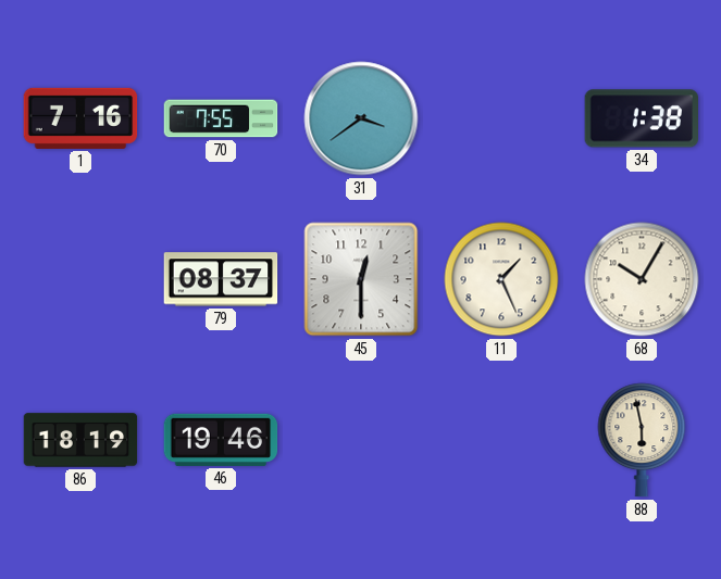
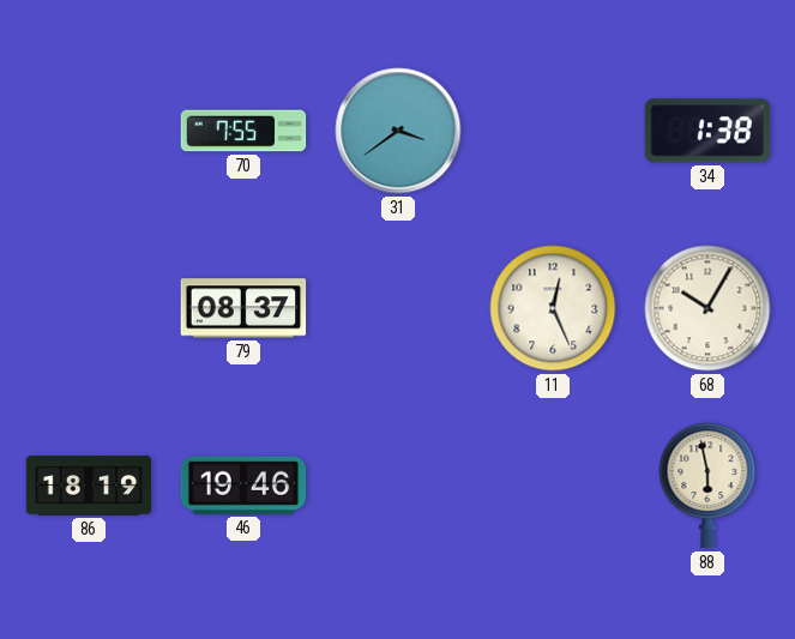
1: 7:16 -> none (80, 118)
45: 12:30 -> none (361, 279)
11: 1:26 -> 12:26 (553, 308)
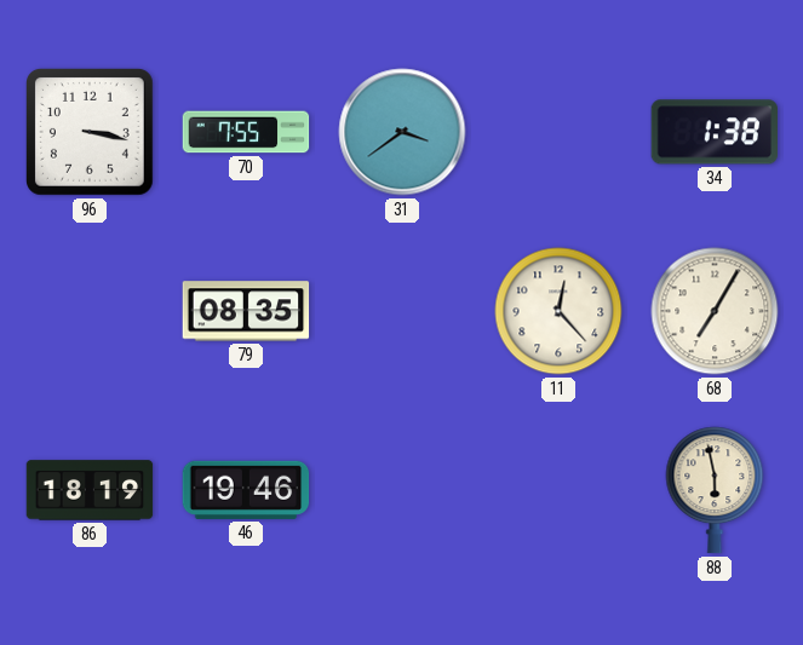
96: none -> 3:17 (91, 133)
79: 08:37 -> 08:35 (246, 311)
11: 12:26 -> 12:23 (558, 311)
68: 10:05 -> 7:05 (715, 311)
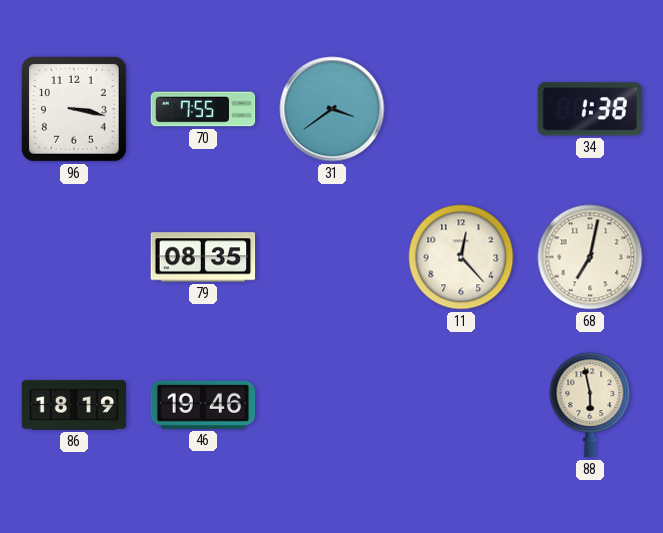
68: 7:05 -> 7:02 (590, 257)
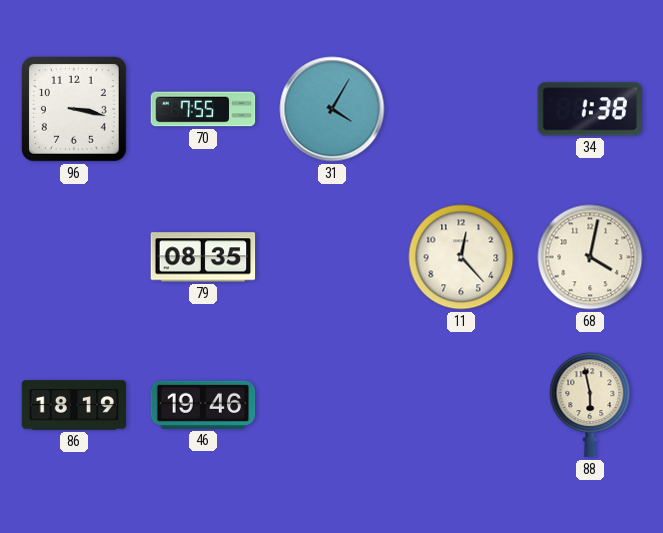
31: 3:39 -> 4:05 (332, 109)
68: 7:02 -> 4:02 (590, 257)
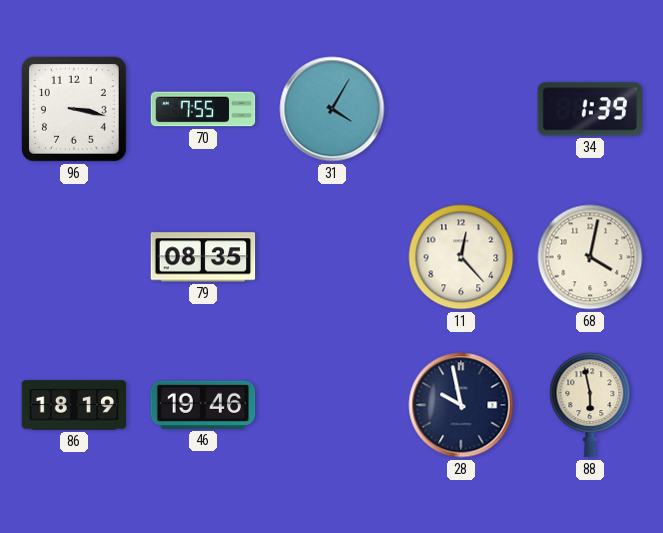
34: 1:38 -> 1:39 (589, 109)
28: none -> 9:58 (461, 405)
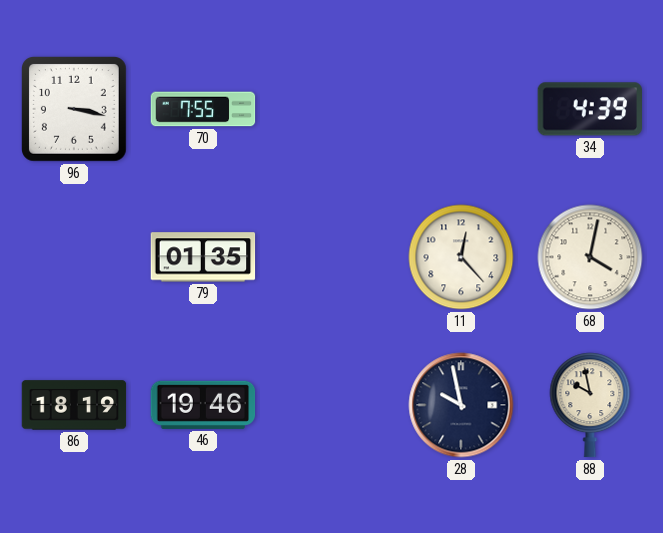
31: 4:05 -> none (332, 109)
34: 1:39 -> 4:39 (589, 109)
79: 08:35 -> 01:35 (203, 257)
88: 5:58 -> 9:58 (590, 405)
